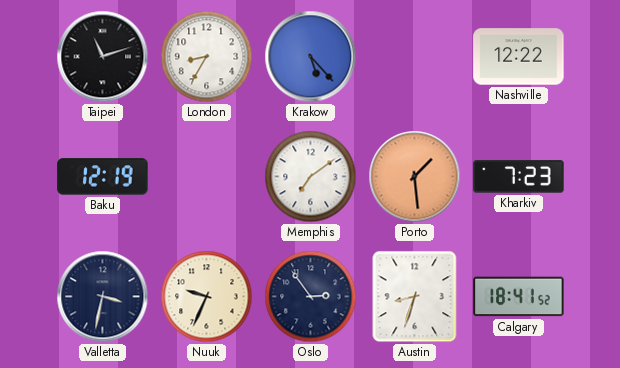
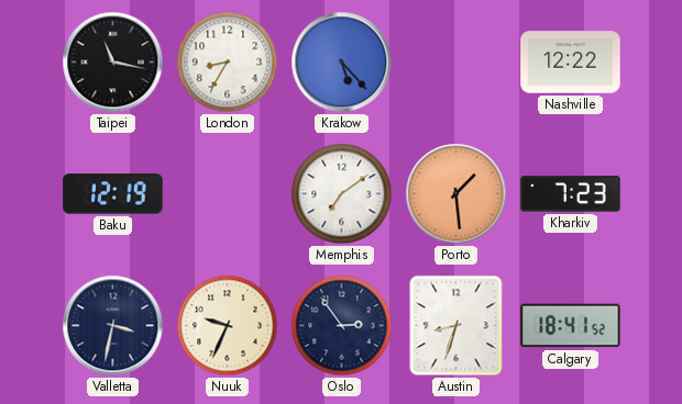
Taipei: 11:12 -> 11:17 (113, 63)
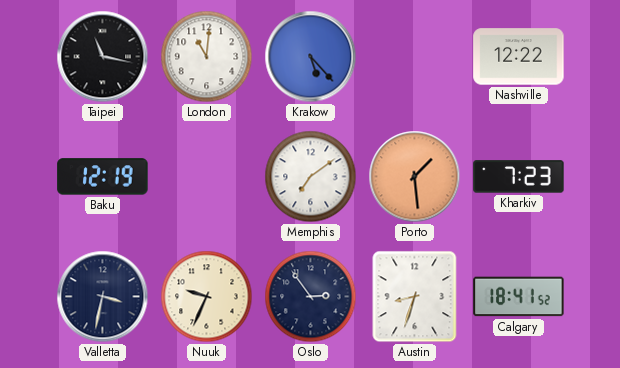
London: 8:35 -> 11:01 (207, 57)
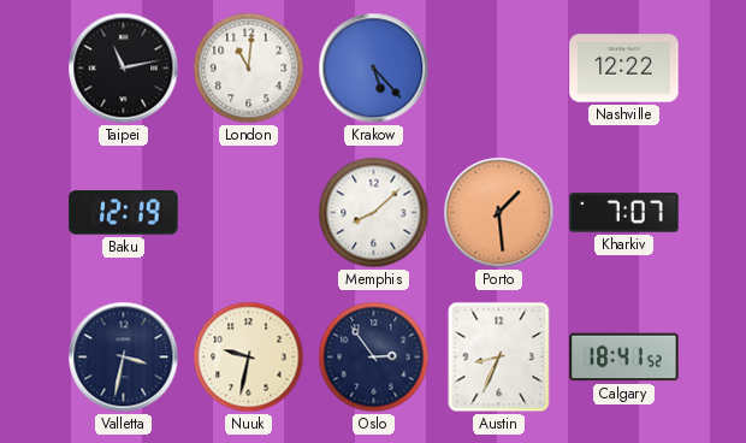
Taipei: 11:17 -> 11:13 (124, 69)
Memphis: 7:09 -> 8:08 (374, 213)
Kharkiv: 7:23 -> 7:07 (624, 213)
Nuuk: 9:34 -> 9:32 (249, 358)
Austin: 8:33 -> 8:34 (499, 358)
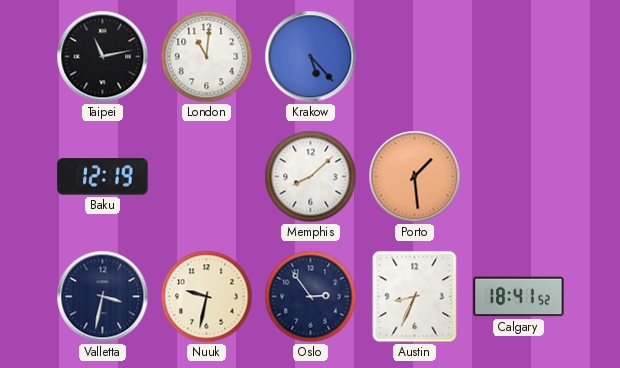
Nashville: 12:22 -> none (624, 69)
Kharkiv: 7:07 -> none (624, 213)
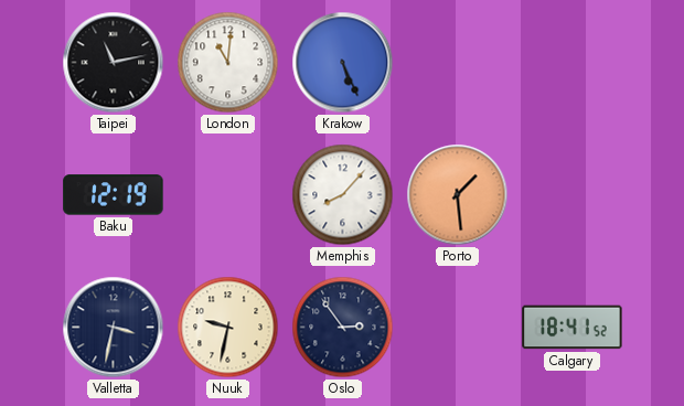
Krakow: 5:23 -> 5:26 (343, 63)
Memphis: 8:08 -> 8:07 (343, 195)
Austin: 8:34 -> none (415, 297)
